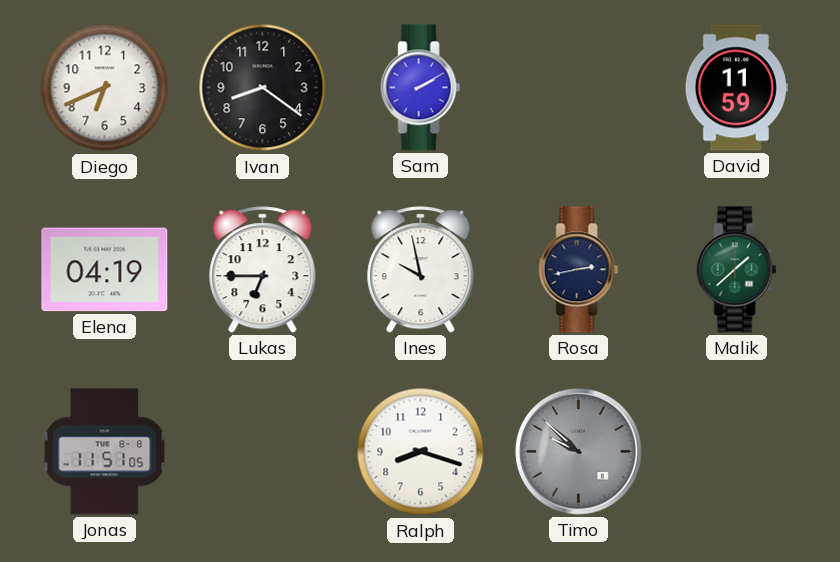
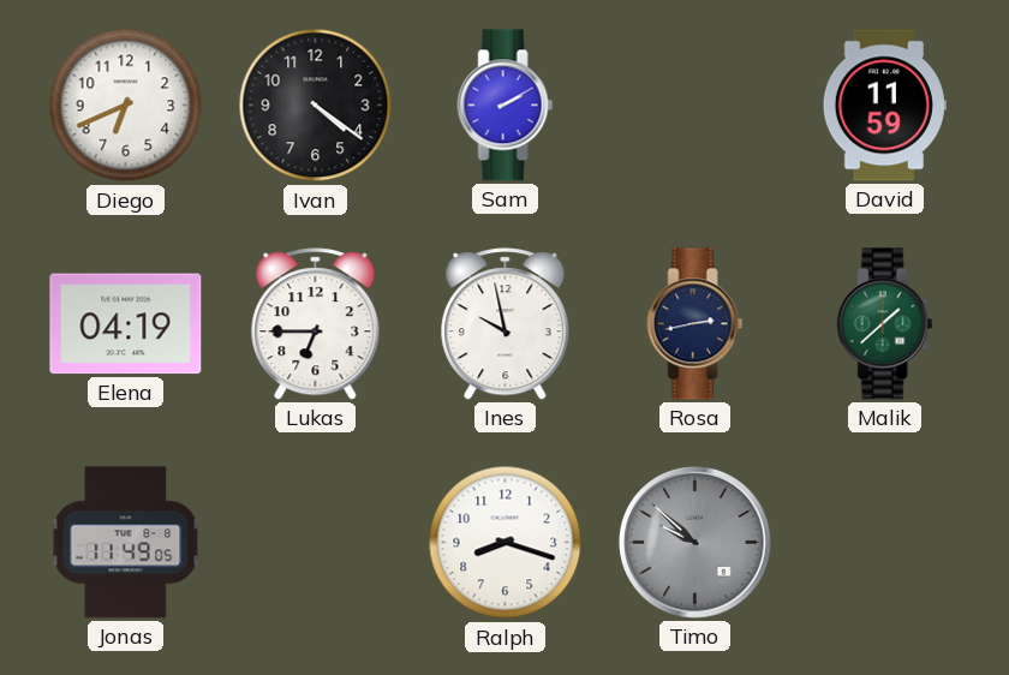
Ivan: 8:21 -> 4:21 (316, 106)
Jonas: 11:51 -> 11:49 (126, 543)
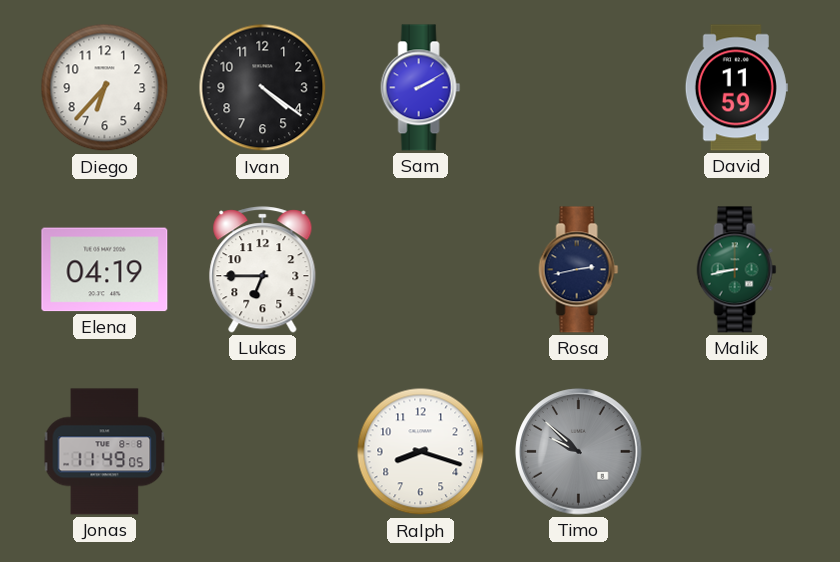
Diego: 6:41 -> 6:37 (105, 88)
Ines: 9:58 -> none (506, 324)
Malik: 1:38 -> 8:43 (737, 270)
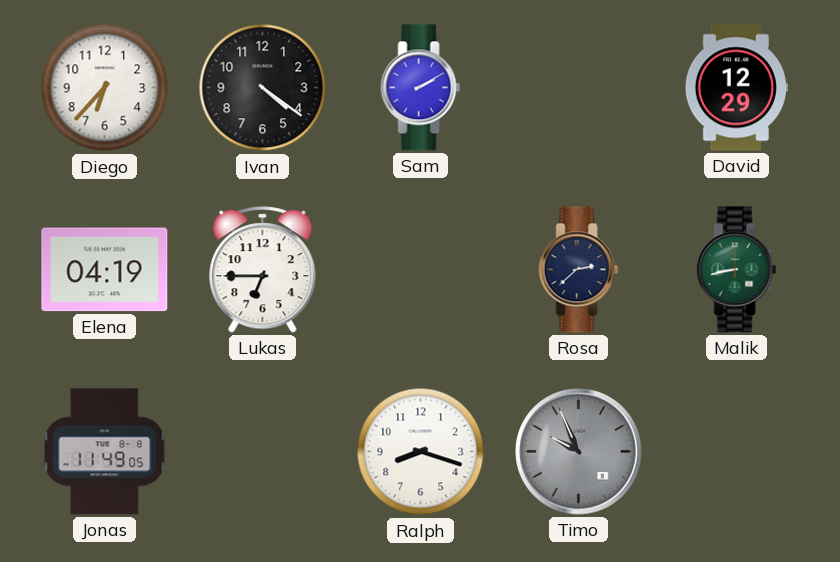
David: 11:59 -> 12:29 (736, 88)
Rosa: 2:43 -> 2:38 (579, 270)
Timo: 9:52 -> 9:56 (579, 452)
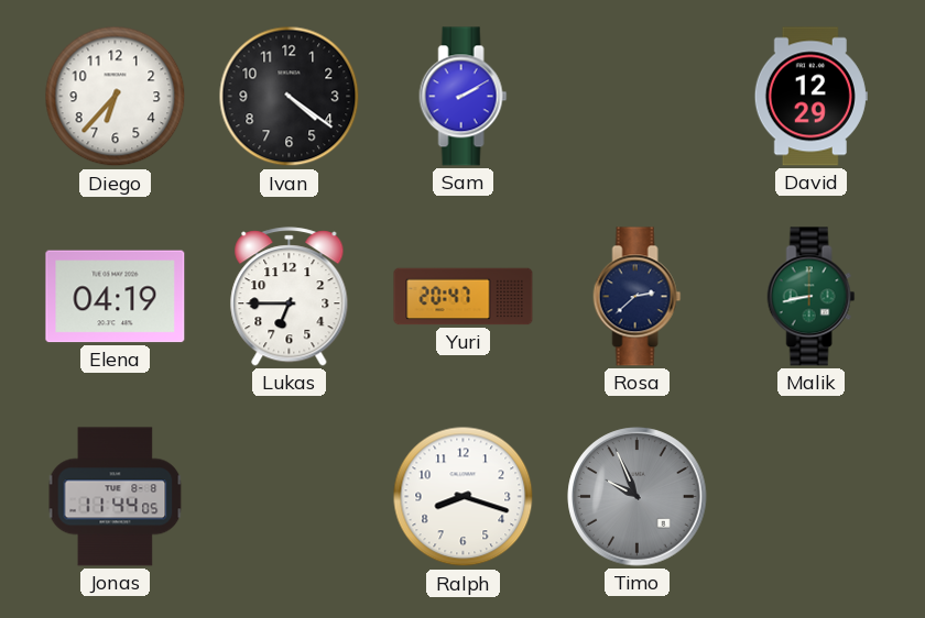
Yuri: none -> 20:47 (464, 297)
Jonas: 11:49 -> 11:44 (116, 497)
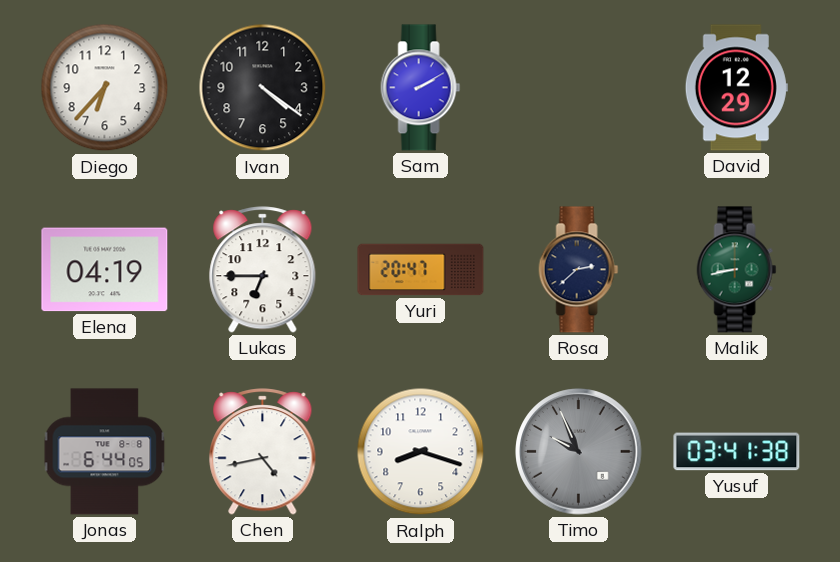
Jonas: 11:44 -> 6:44 (105, 452)
Chen: none -> 4:43 (263, 452)
Yusuf: none -> 03:41 (737, 452)
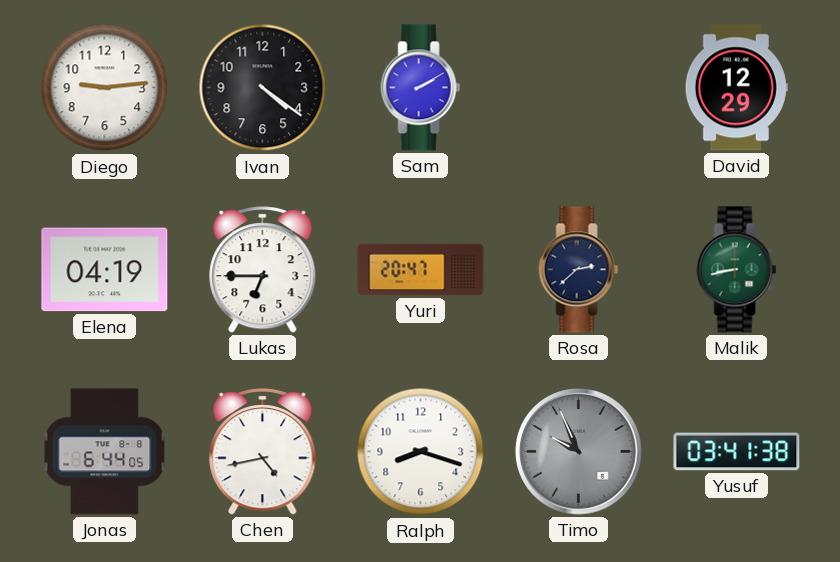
Diego: 6:37 -> 9:14 (105, 88)
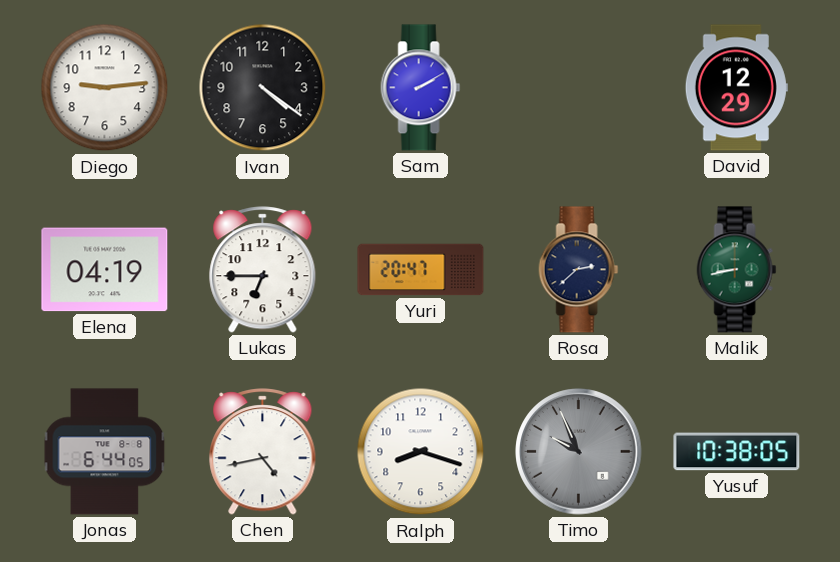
Yusuf: 03:41 -> 10:38 (737, 452)
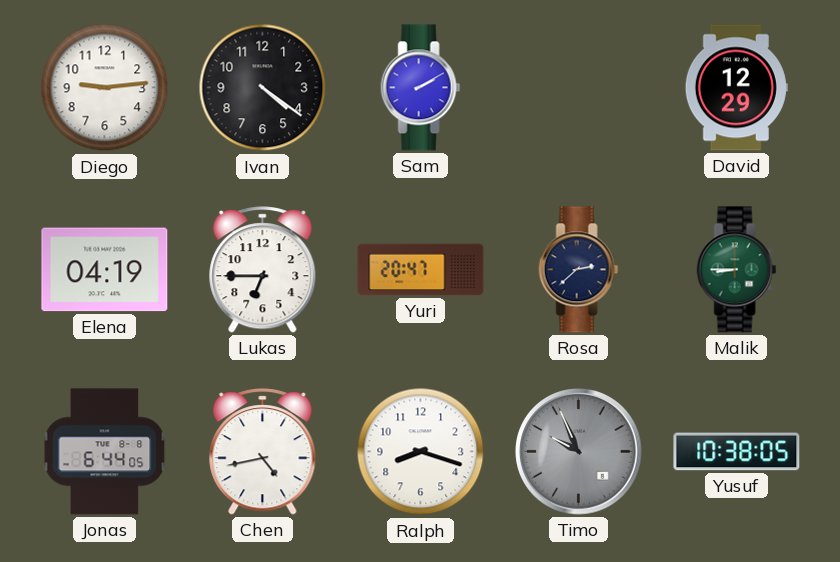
Malik: 8:43 -> 8:45 (737, 270)
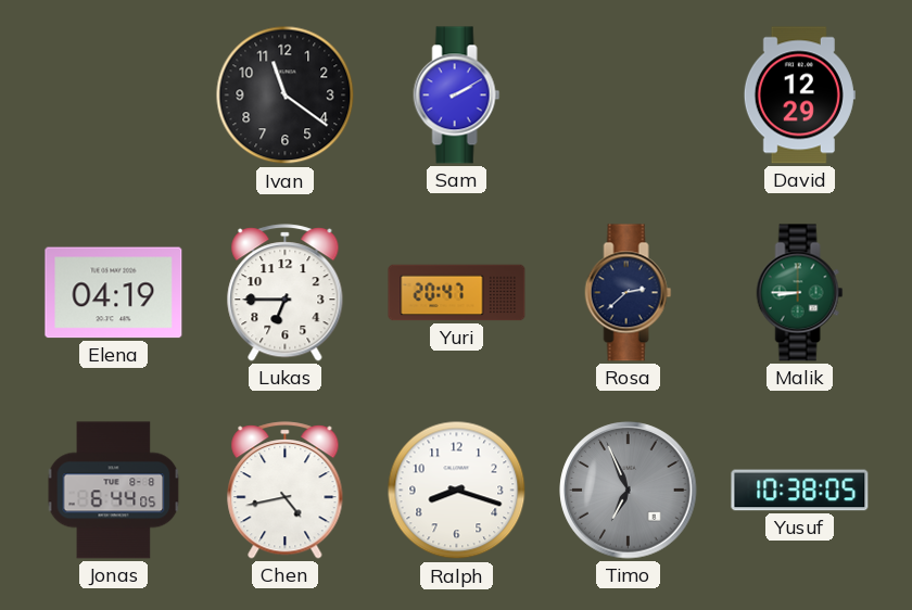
Diego: 9:14 -> none (105, 88)
Ivan: 4:21 -> 11:21 (286, 96)
Timo: 9:56 -> 6:56 (629, 491)
